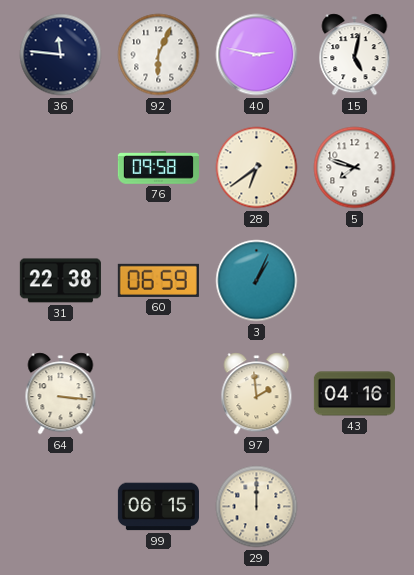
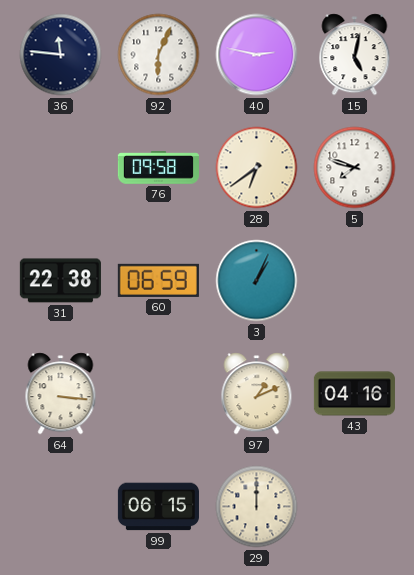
97: 1:59 -> 1:11 (257, 394)
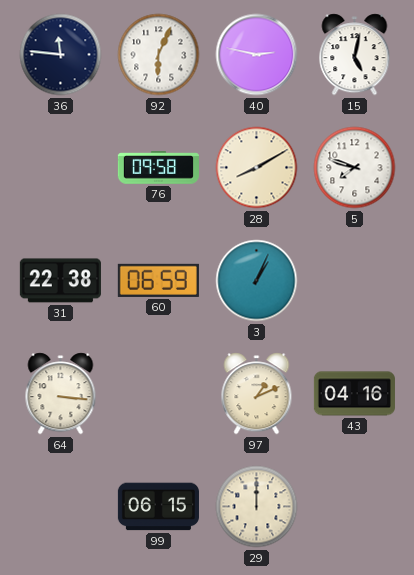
28: 6:39 -> 8:10 (257, 168)
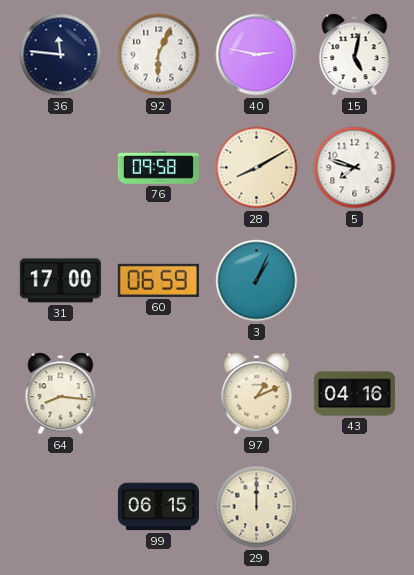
31: 22:38 -> 17:00 (60, 281)
64: 3:16 -> 8:16 (61, 394)
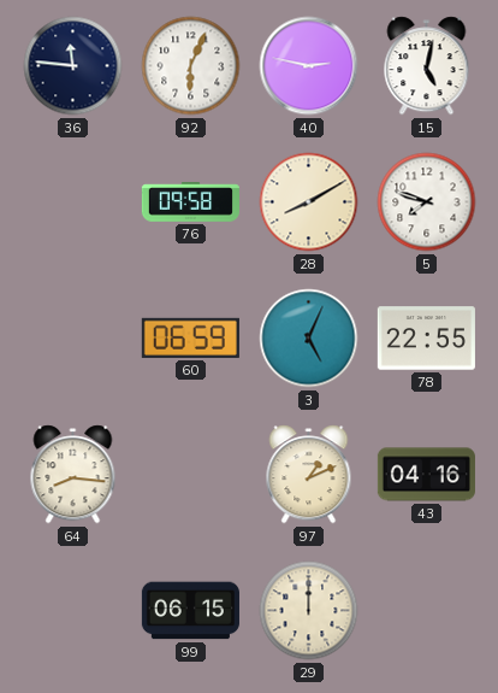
31: 17:00 -> none (60, 281)
3: 1:04 -> 5:04 (309, 339)
78: none -> 22:55 (426, 339)
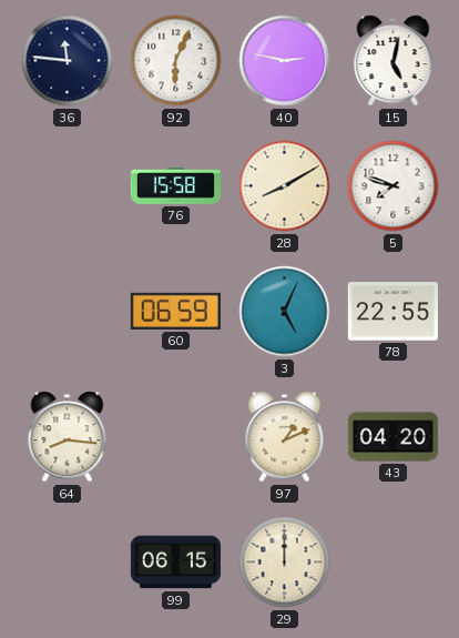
76: 09:58 -> 15:58 (175, 186)
43: 04:16 -> 04:20 (392, 437)
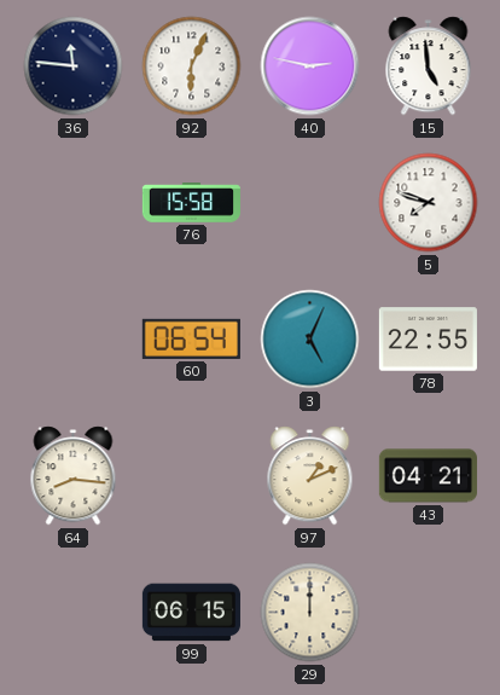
15: 5:02 -> 4:59 (429, 66)
28: 8:10 -> none (285, 186)
60: 06:59 -> 06:54 (191, 338)
43: 04:20 -> 04:21 (428, 476)
